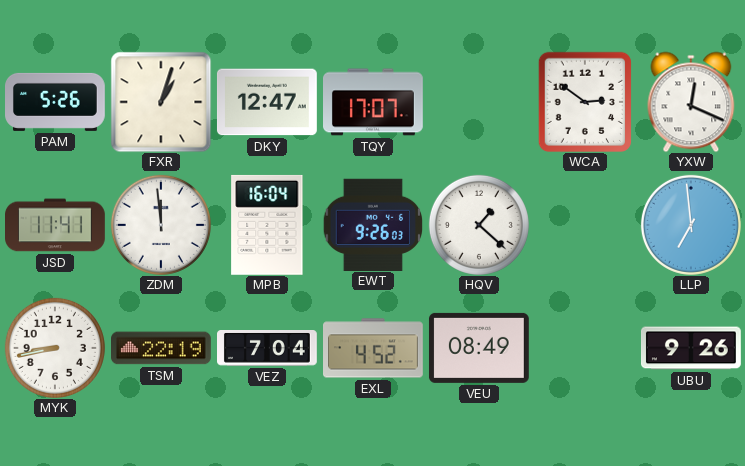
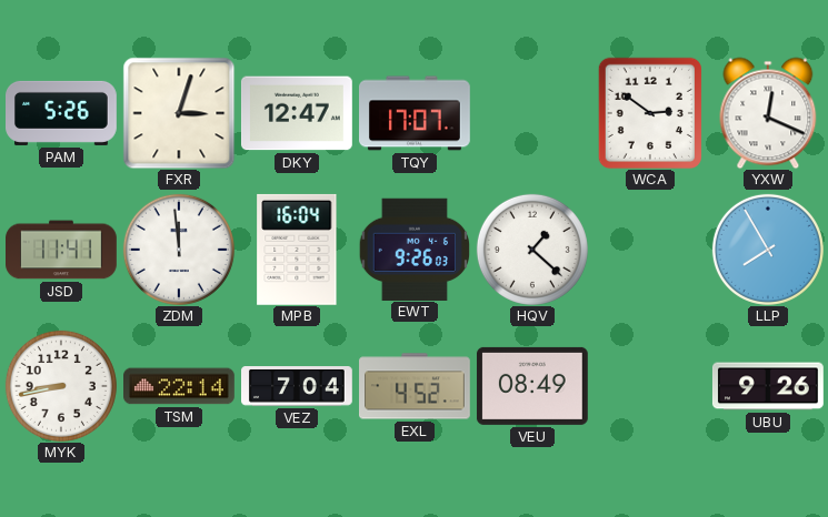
FXR: 1:03 -> 3:03 (179, 113)
LLP: 6:59 -> 7:55 (768, 250)
TSM: 22:19 -> 22:14 (180, 386)
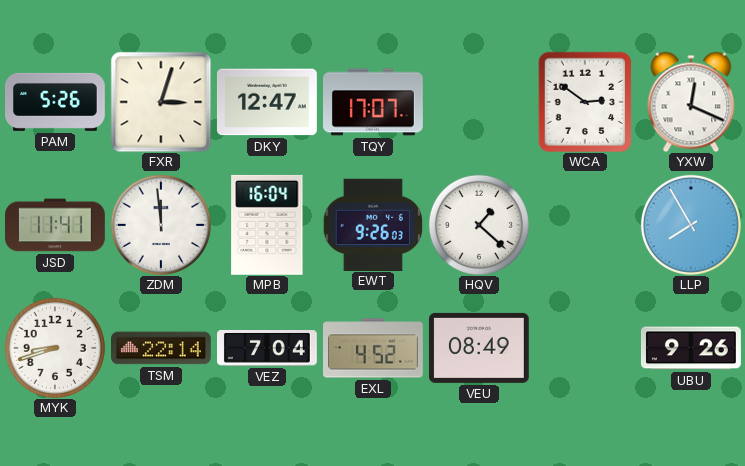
MYK: 8:43 -> 8:42 (55, 348)
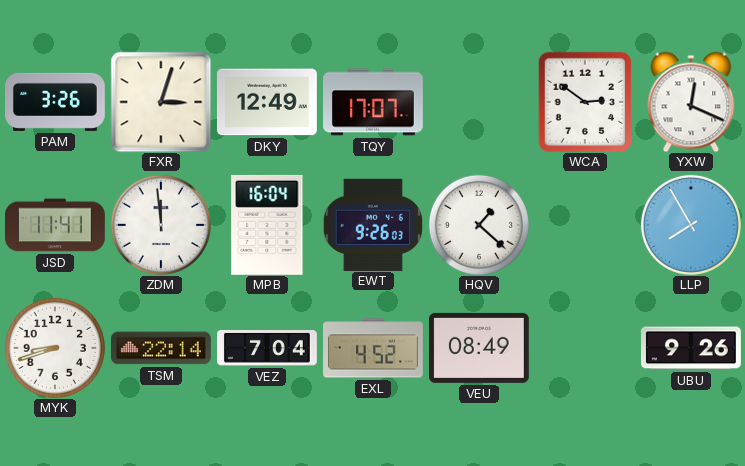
PAM: 5:26 -> 3:26 (56, 102)
DKY: 12:47 -> 12:49 (267, 102)
